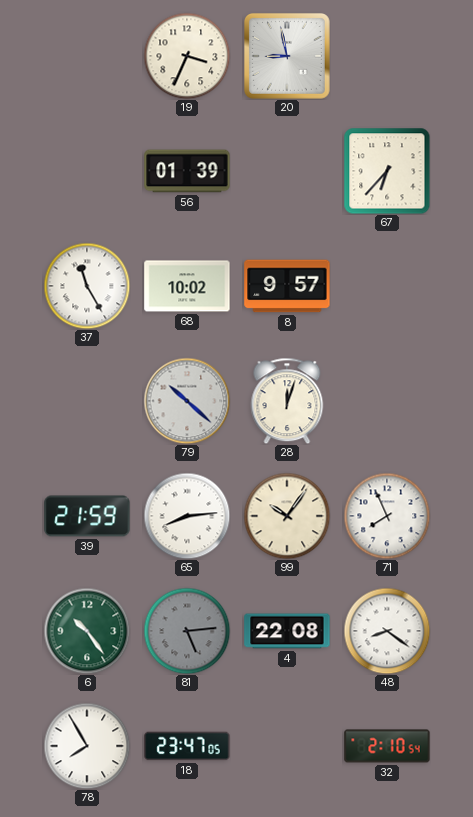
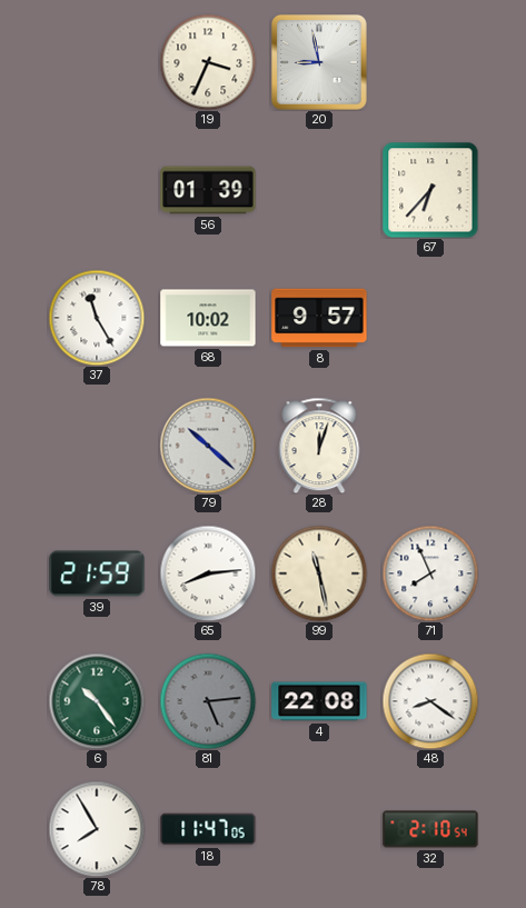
99: 10:06 -> 11:28 (319, 573)
18: 23:47 -> 11:47 (208, 829)
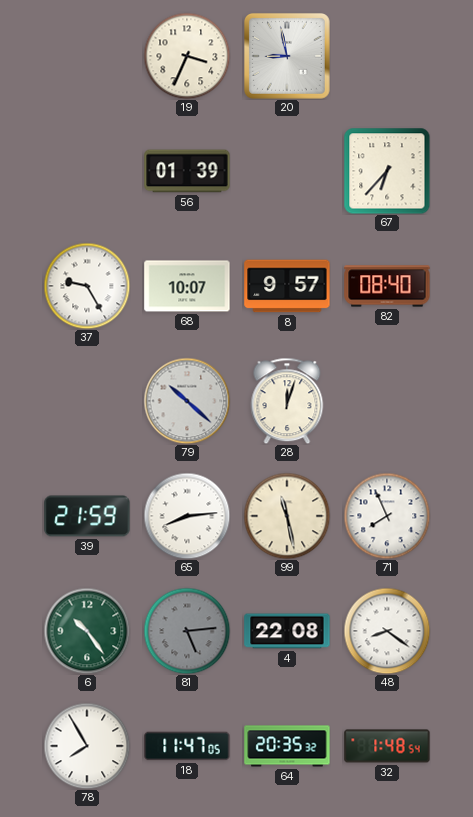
37: 11:25 -> 9:25 (87, 286)
68: 10:02 -> 10:07 (187, 286)
82: none -> 08:40 (387, 286)
64: none -> 20:35 (287, 746)
32: 2:10 -> 1:48 (387, 746)
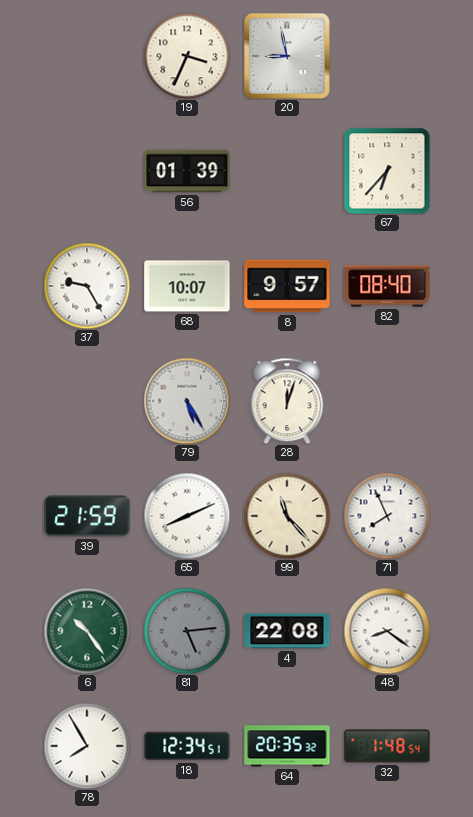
79: 10:22 -> 5:25 (187, 401)
65: 8:14 -> 8:11 (187, 516)
99: 11:28 -> 11:23 (287, 516)
18: 11:47 -> 12:34 (187, 746)
